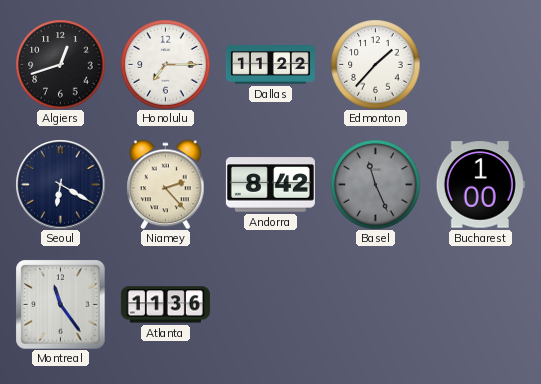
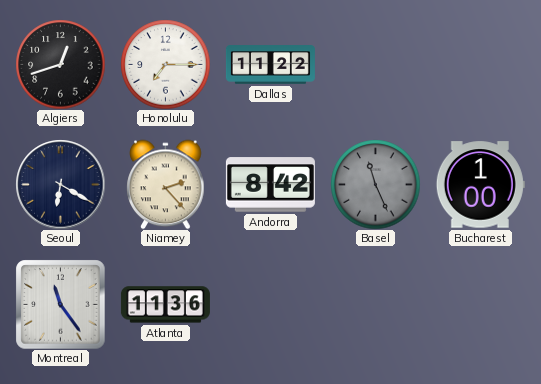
Edmonton: 1:37 -> none (375, 64)
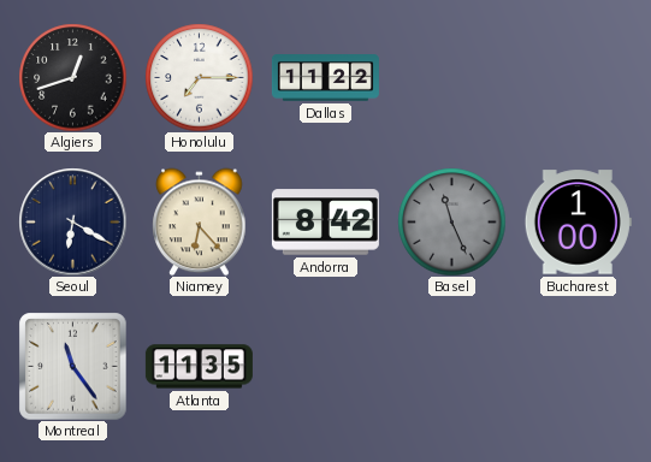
Niamey: 2:23 -> 6:23 (200, 221)
Atlanta: 11:36 -> 11:35 (199, 367)
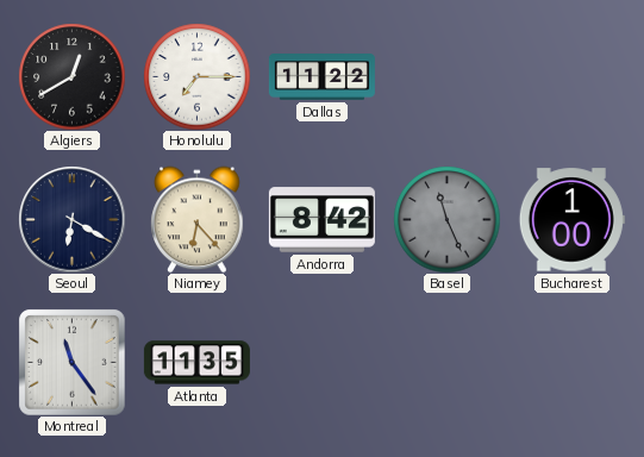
Algiers: 12:42 -> 12:40 (71, 76)
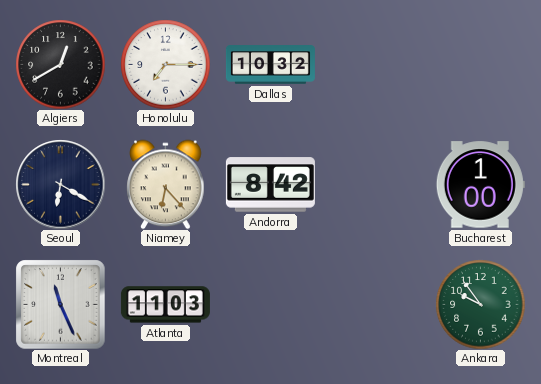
Dallas: 11:22 -> 10:32 (270, 65)
Basel: 11:26 -> none (446, 219)
Montreal: 11:24 -> 11:26 (60, 304)
Atlanta: 11:35 -> 11:03 (165, 305)
Ankara: none -> 9:54 (480, 304)
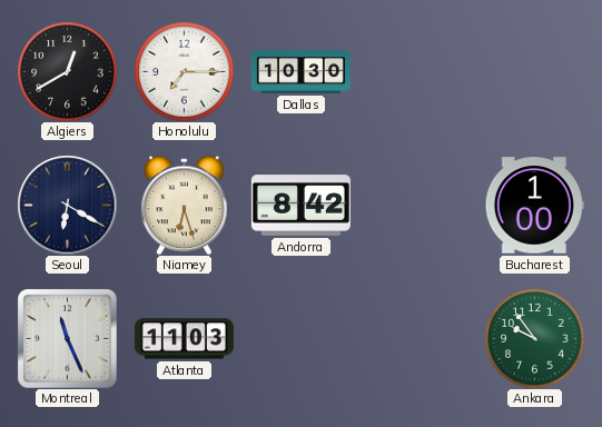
Dallas: 10:32 -> 10:30 (300, 72)
Niamey: 6:23 -> 6:27 (185, 205)
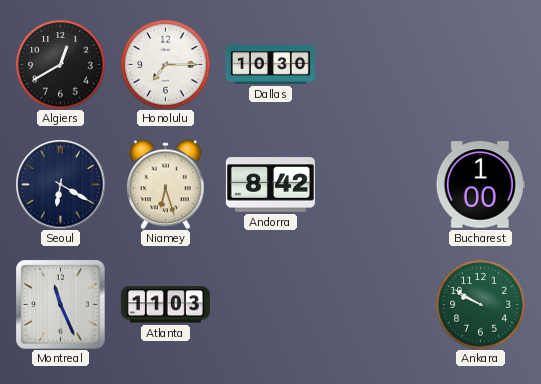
Ankara: 9:54 -> 9:50 (480, 304)
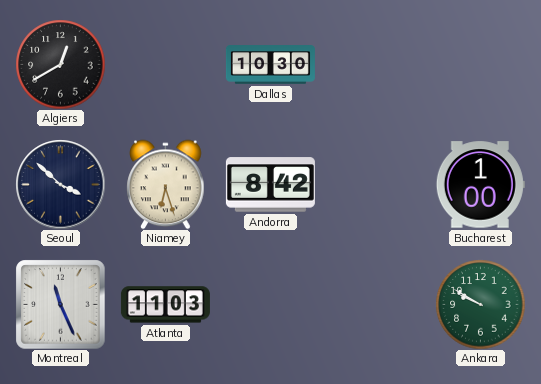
Honolulu: 7:15 -> none (165, 64)
Seoul: 6:20 -> 3:52 (60, 184)
